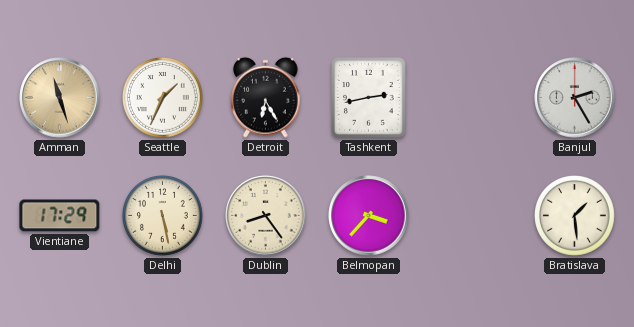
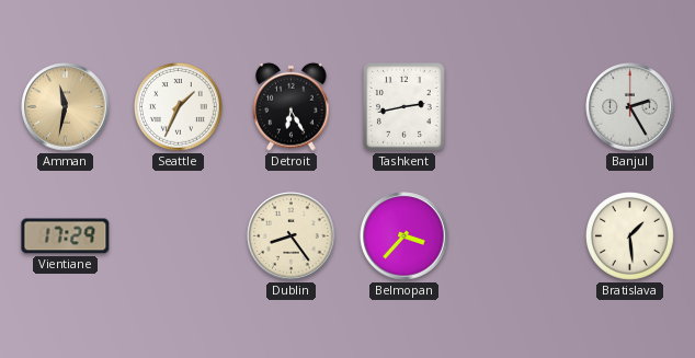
Amman: 11:27 -> 11:32 (66, 107)
Delhi: 5:28 -> none (163, 216)
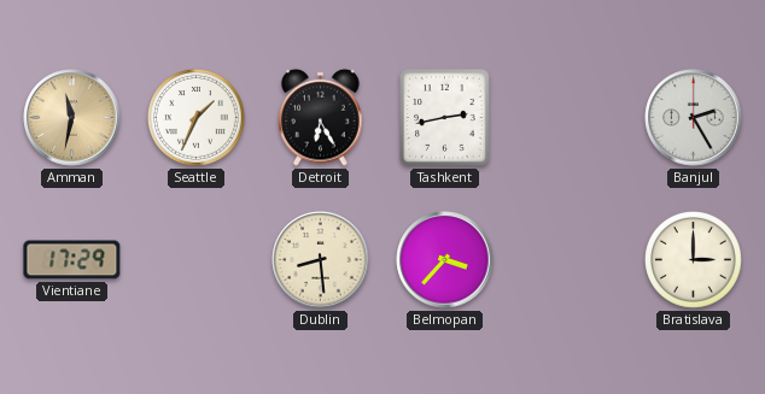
Dublin: 8:24 -> 8:29 (321, 260)
Bratislava: 1:29 -> 3:00 (694, 260)
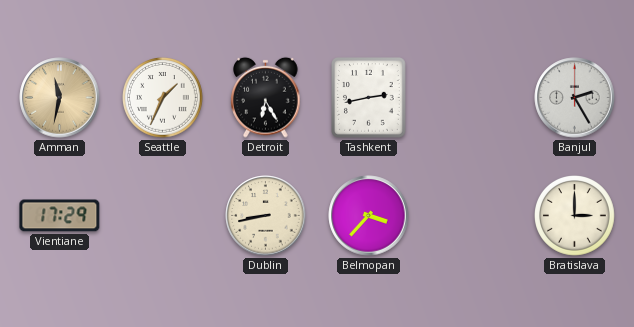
Dublin: 8:29 -> 8:43 (266, 216)
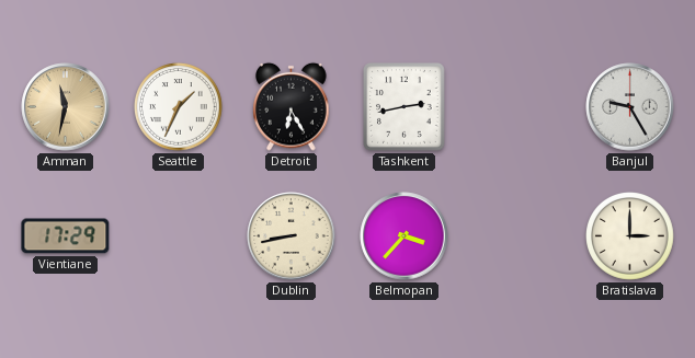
Banjul: 2:25 -> 9:25 (630, 107)
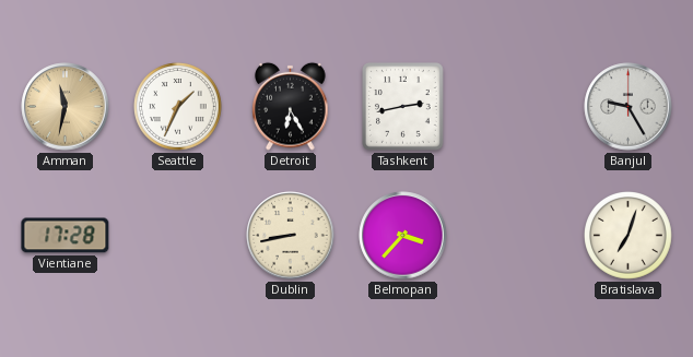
Vientiane: 17:29 -> 17:28 (66, 236)
Bratislava: 3:00 -> 7:03 (629, 236)
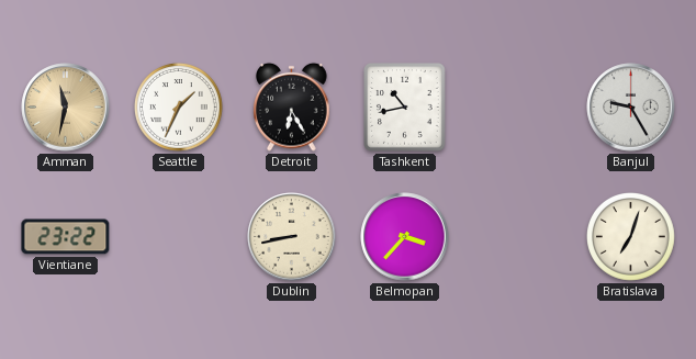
Tashkent: 2:43 -> 10:43 (405, 108)
Vientiane: 17:28 -> 23:22 (66, 237)
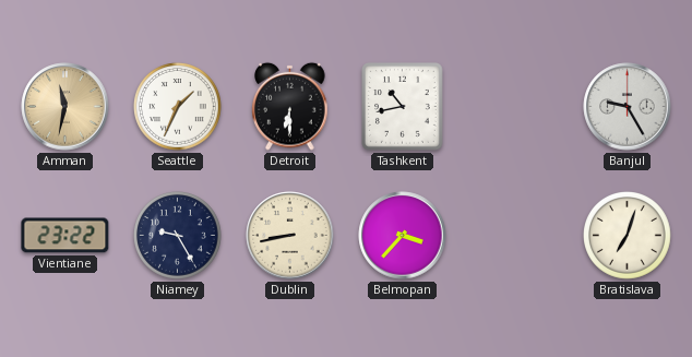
Detroit: 6:25 -> 6:30 (290, 106)
Niamey: none -> 9:25 (178, 236)
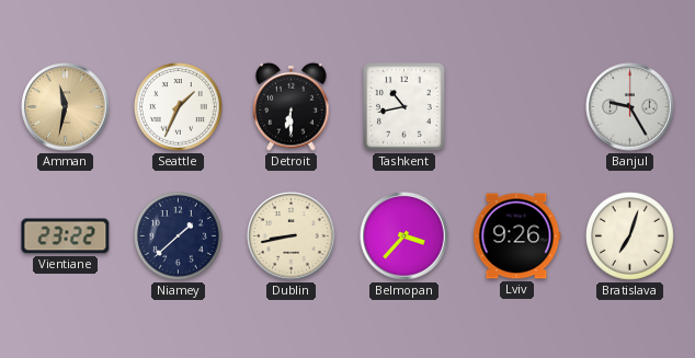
Niamey: 9:25 -> 1:38 (179, 236)
Lviv: none -> 9:26 (516, 236)
